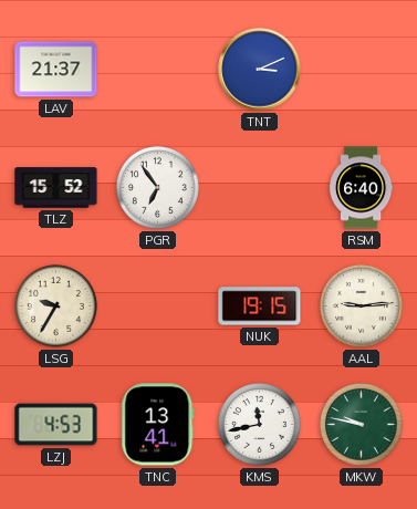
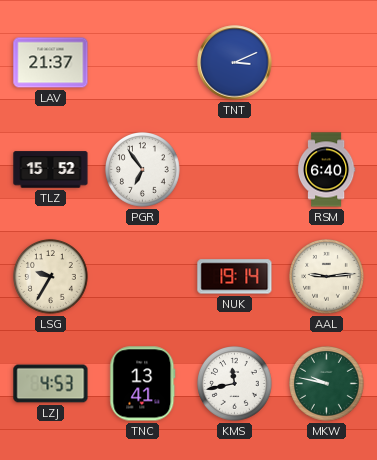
NUK: 19:15 -> 19:14 (235, 277)
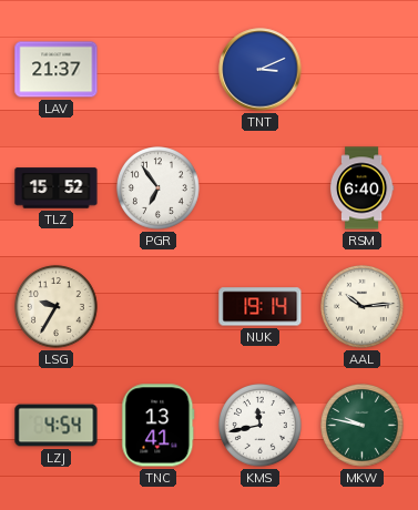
AAL: 9:14 -> 10:14 (363, 307)
LZJ: 4:53 -> 4:54 (57, 426)
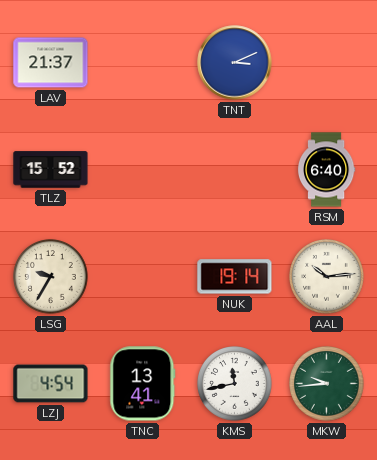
PGR: 6:54 -> none (159, 188)
MKW: 9:47 -> 9:44 (327, 384)
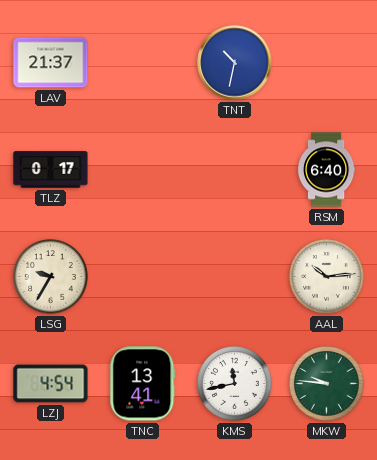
TNT: 3:11 -> 10:32 (235, 63)
TLZ: 15:52 -> 0:17 (51, 170)
NUK: 19:14 -> none (235, 277)
MKW: 9:44 -> 9:46 (327, 384)
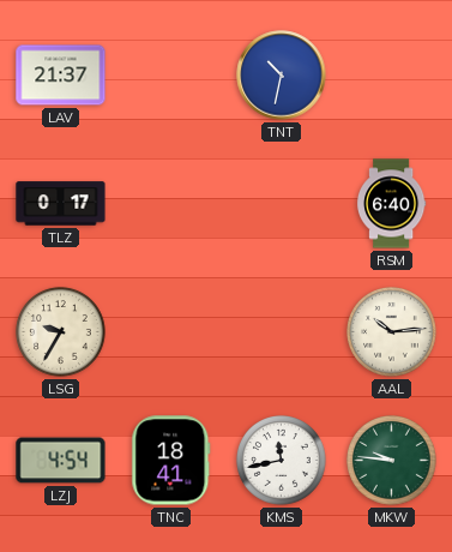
TNC: 13:41 -> 18:41 (171, 461)
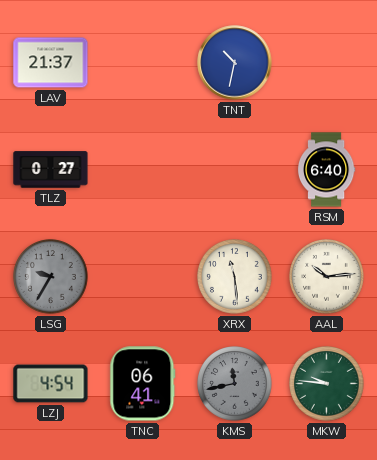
TLZ: 0:17 -> 0:27 (51, 170)
LSG dial: cream -> grey (51, 277)
XRX: none -> 11:29 (235, 277)
TNC: 18:41 -> 06:41 (143, 384)
KMS dial: white -> grey (235, 384)
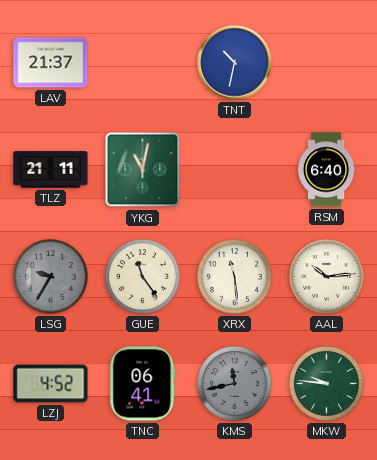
TLZ: 0:27 -> 21:11 (51, 170)
YKG: none -> 11:02 (143, 170)
GUE: none -> 11:24 (143, 277)
LZJ: 4:54 -> 4:52 (51, 384)
